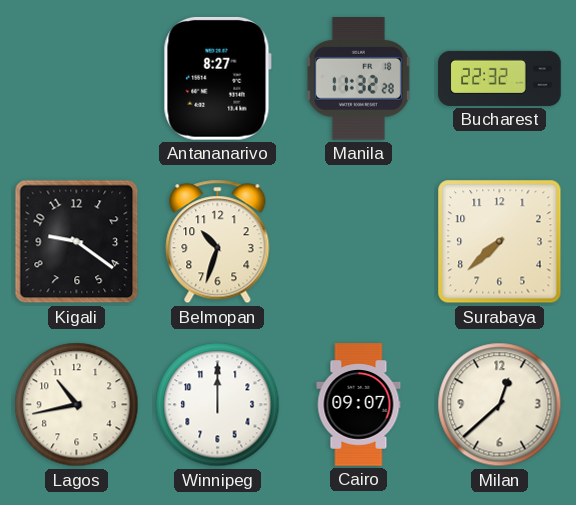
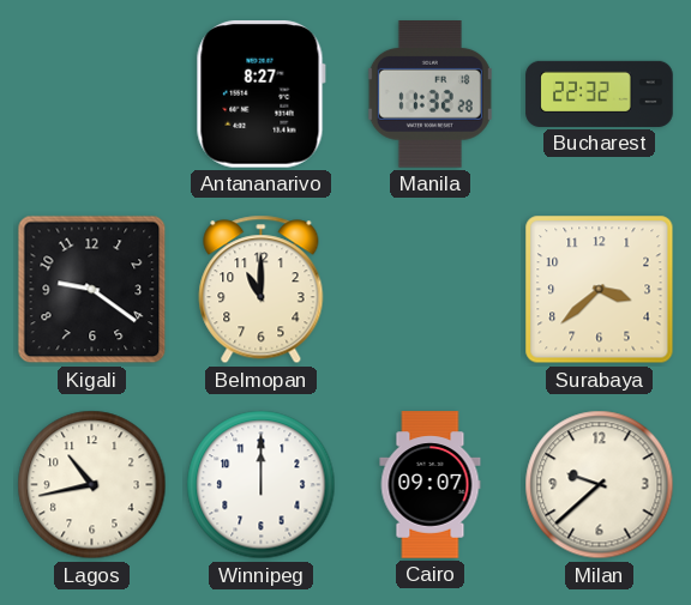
Belmopan: 10:33 -> 11:00 (262, 290)
Surabaya: 7:38 -> 3:38 (600, 290)
Milan: 12:38 -> 9:38 (600, 485)
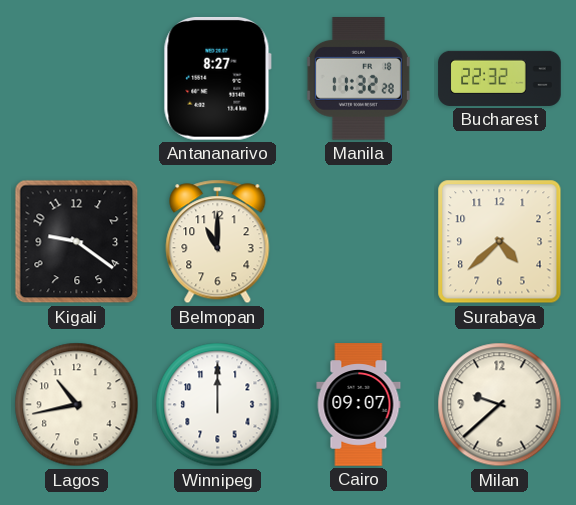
Surabaya: 3:38 -> 4:38 (500, 242)
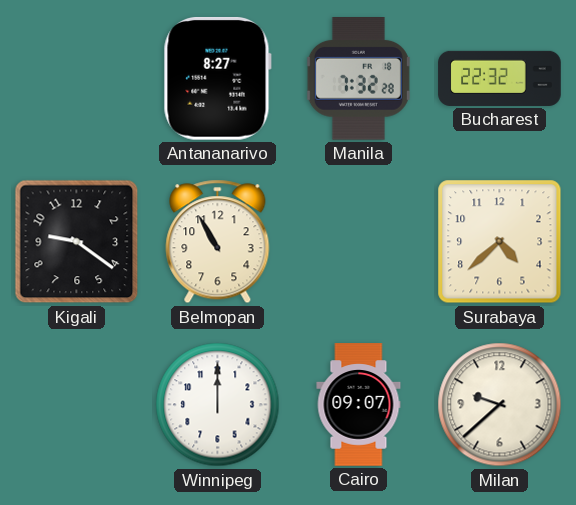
Manila: 11:32 -> 7:32 (358, 79)
Belmopan: 11:00 -> 10:55 (218, 242)
Lagos: 10:43 -> none (77, 405)
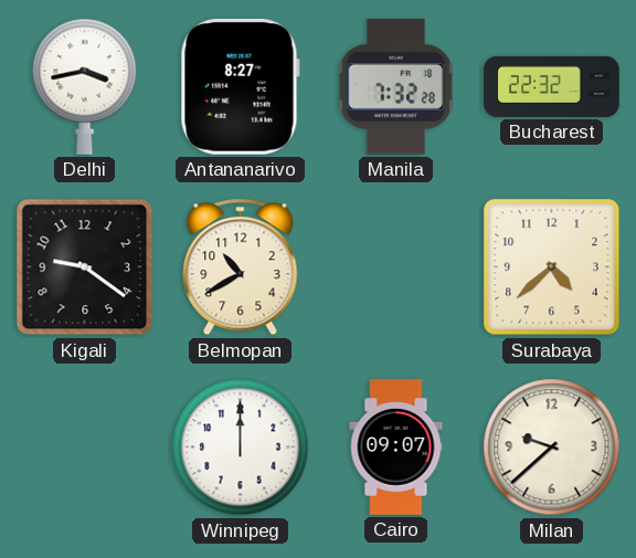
Delhi: none -> 3:43 (85, 86)
Belmopan: 10:55 -> 10:40 (241, 267)
